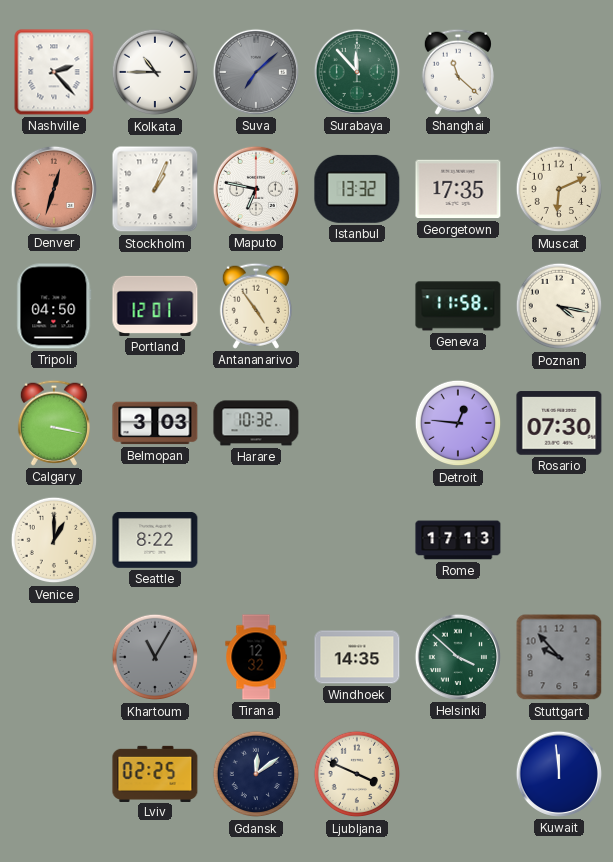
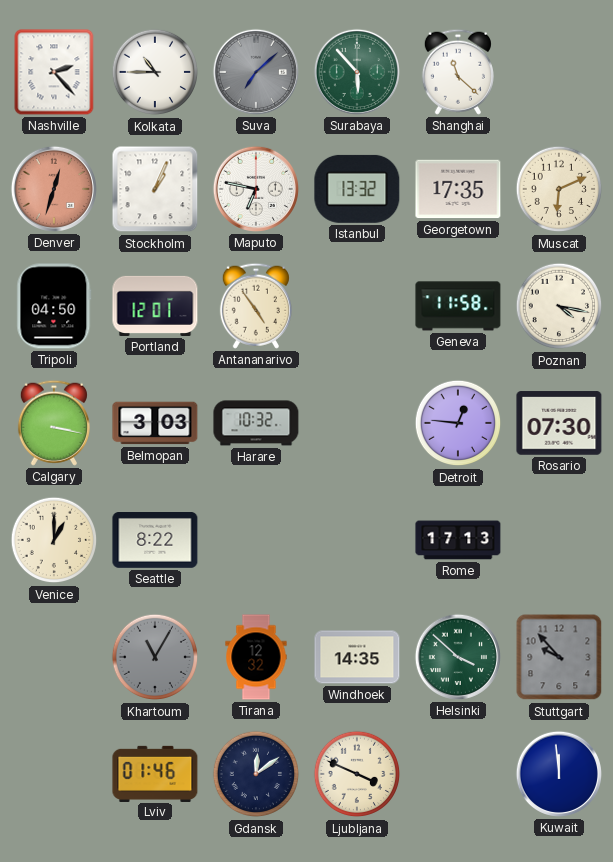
Surabaya: 11:53 -> 5:53 (357, 72)
Lviv: 02:25 -> 01:46 (155, 773)
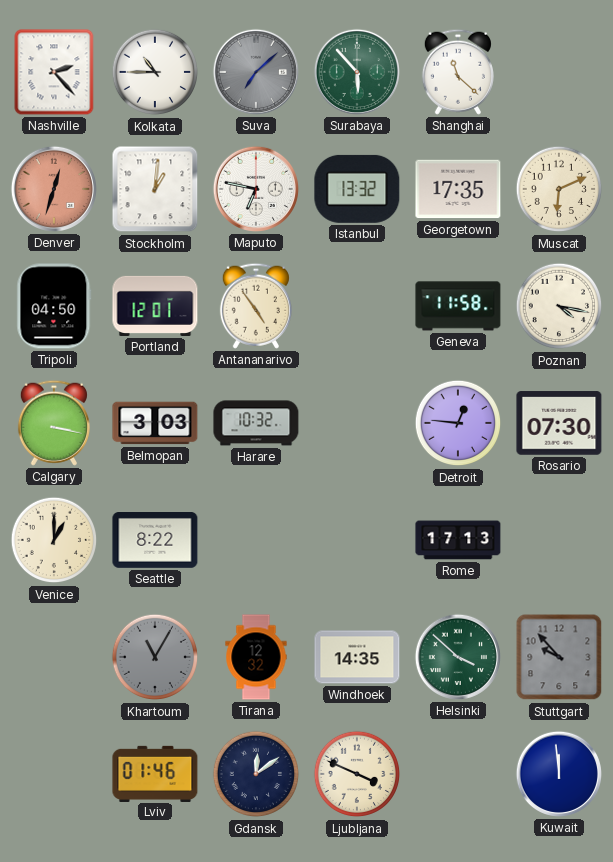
Stockholm: 1:04 -> 1:01 (155, 189)
